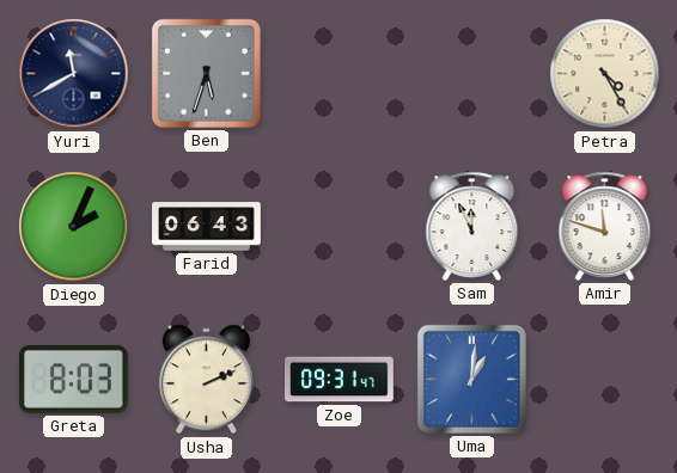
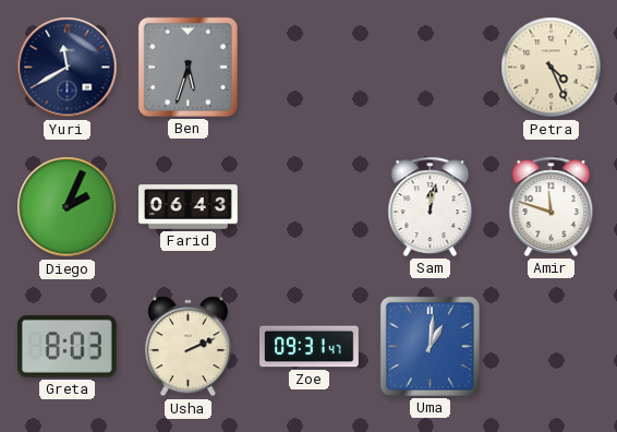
Petra: 4:25 -> 4:26 (552, 68)
Sam: 11:56 -> 12:02 (431, 206)
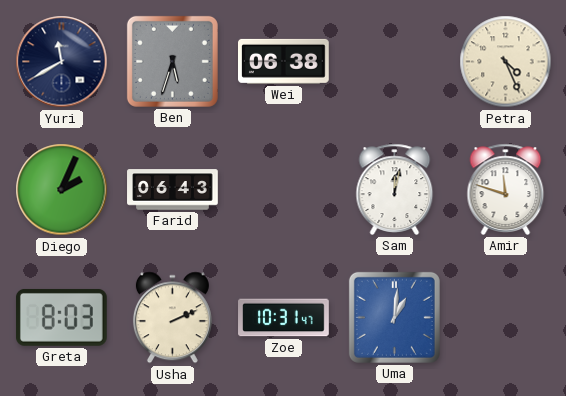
Wei: none -> 06:38 (284, 61)
Zoe: 09:31 -> 10:31 (284, 318)
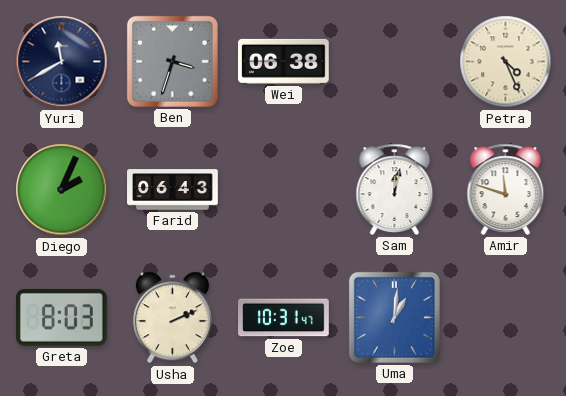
Ben: 5:33 -> 3:33 (172, 61)
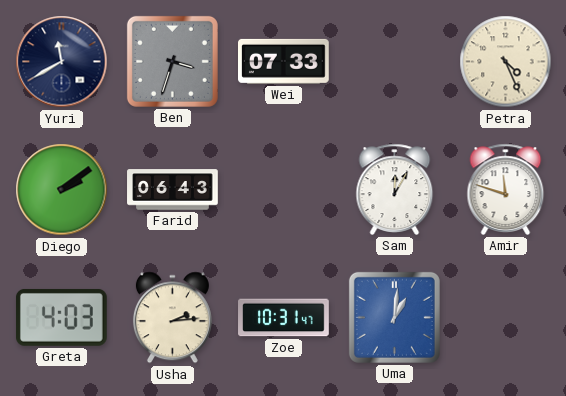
Wei: 06:38 -> 07:33 (284, 61)
Diego: 2:04 -> 2:09 (62, 190)
Sam: 12:02 -> 12:05 (395, 189)
Greta: 8:03 -> 4:03 (61, 317)
Usha: 2:11 -> 2:14 (172, 318)
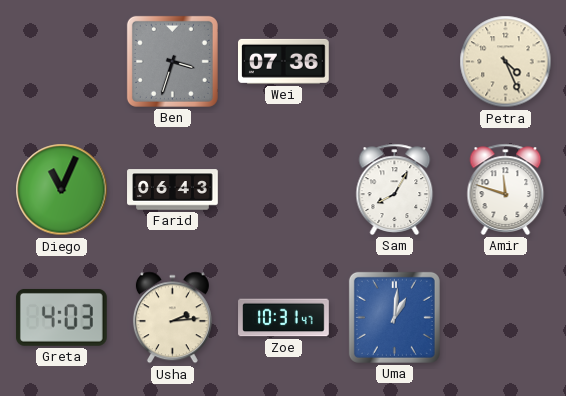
Yuri: 11:40 -> none (62, 62)
Wei: 07:33 -> 07:36 (284, 61)
Diego: 2:09 -> 11:04 (62, 190)
Sam: 12:05 -> 8:05 (395, 189)
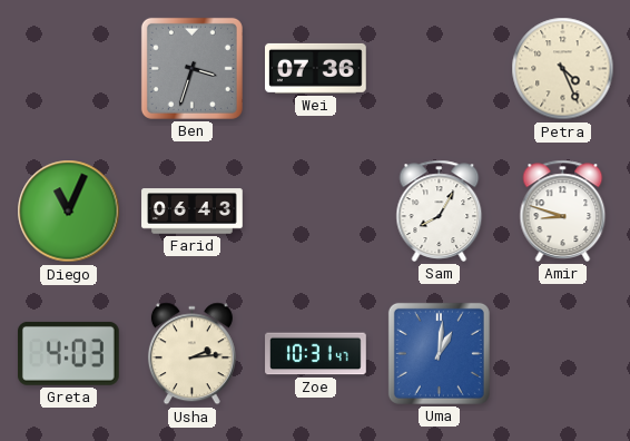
Amir: 11:48 -> 8:48 (563, 210)
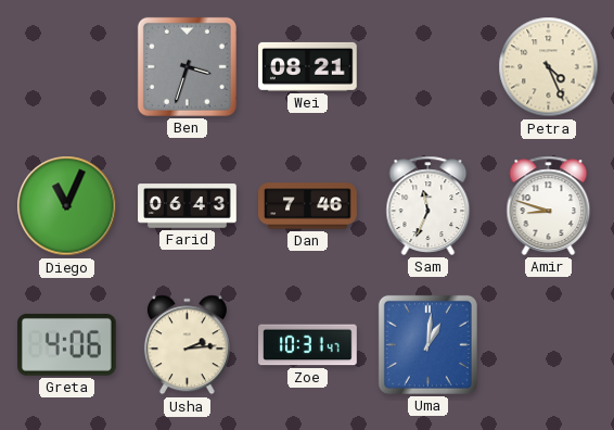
Wei: 07:36 -> 08:21 (308, 66)
Dan: none -> 7:46 (308, 206)
Sam: 8:05 -> 11:34 (428, 205)
Greta: 4:03 -> 4:06 (66, 344)
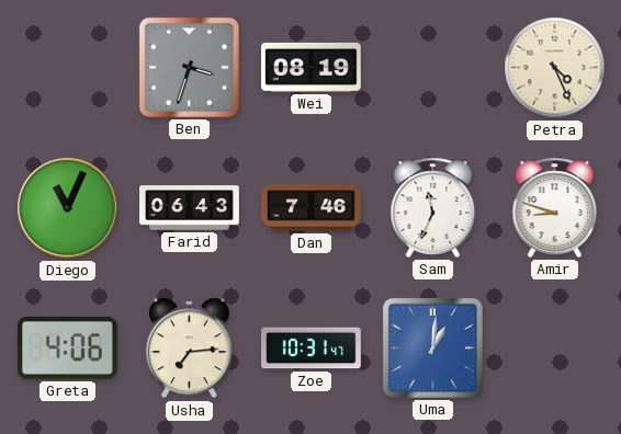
Wei: 08:21 -> 08:19 (312, 67)
Usha: 2:14 -> 7:14 (189, 349)
